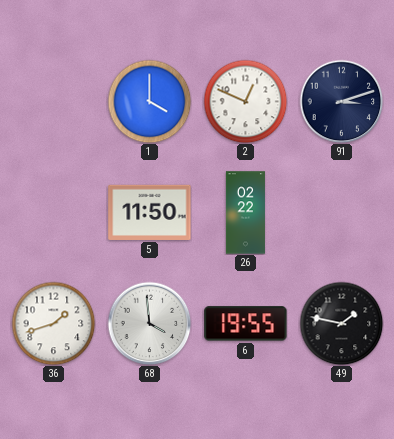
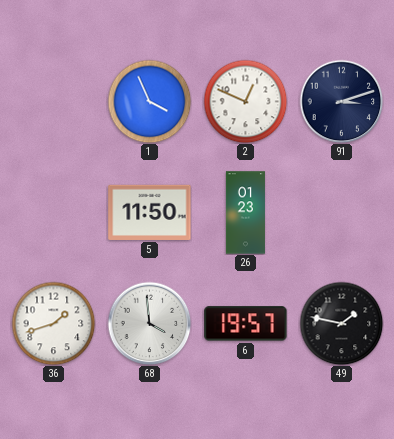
1: 4:00 -> 3:56 (149, 101)
26: 02:22 -> 01:23 (245, 213)
6: 19:55 -> 19:57 (246, 324)
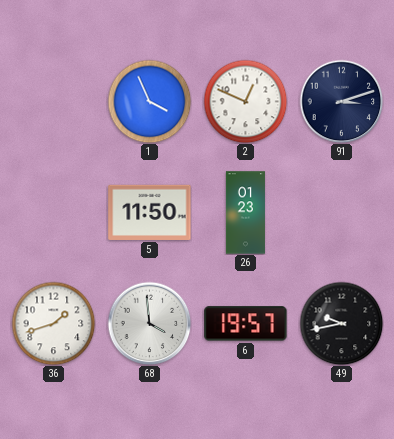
49: 1:47 -> 9:43 (341, 323)
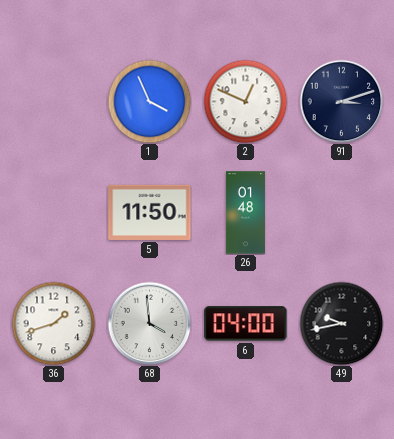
26: 01:23 -> 01:48 (245, 213)
6: 19:57 -> 04:00 (246, 324)
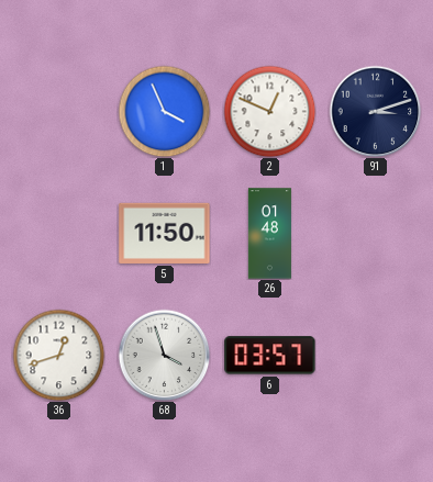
36: 1:42 -> 12:42 (58, 355)
68: 3:59 -> 3:57 (164, 355)
6: 04:00 -> 03:57 (270, 356)
49: 9:43 -> none (341, 323)
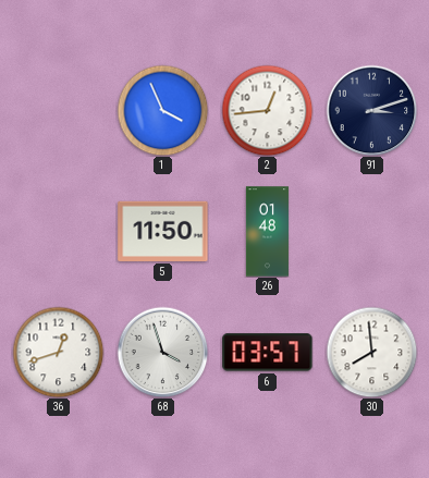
2: 12:49 -> 12:44 (267, 110)
30: none -> 7:59 (371, 352)
